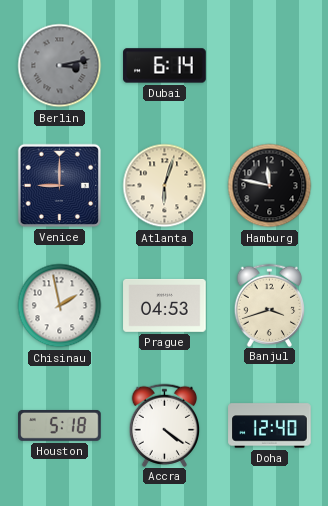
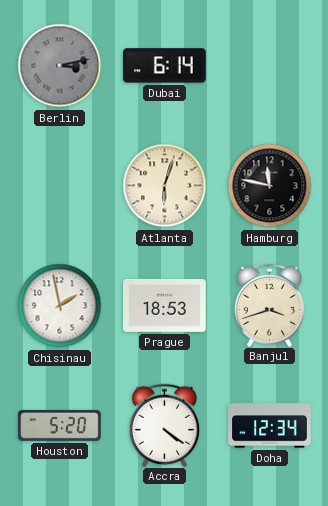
Venice: 9:00 -> none (59, 185)
Prague: 04:53 -> 18:53 (165, 305)
Houston: 5:18 -> 5:20 (60, 425)
Doha: 12:40 -> 12:34 (270, 426)
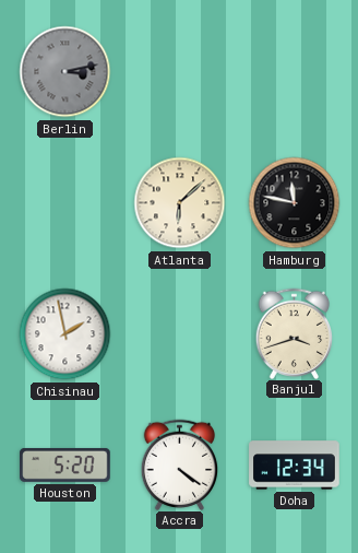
Dubai: 6:14 -> none (165, 66)
Atlanta: 6:03 -> 6:08 (180, 203)
Prague: 18:53 -> none (165, 305)
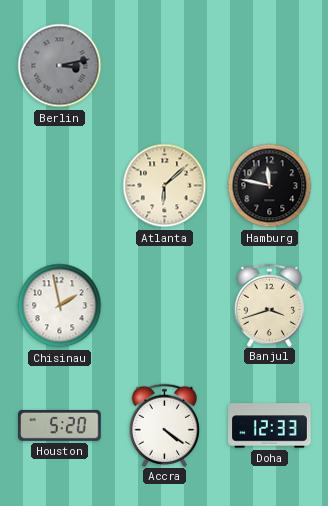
Doha: 12:34 -> 12:33 (270, 426)
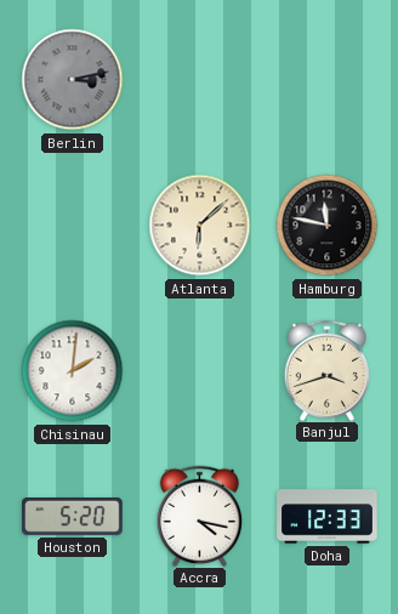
Chisinau: 1:58 -> 2:01 (73, 371)
Accra: 4:21 -> 4:17 (200, 516)
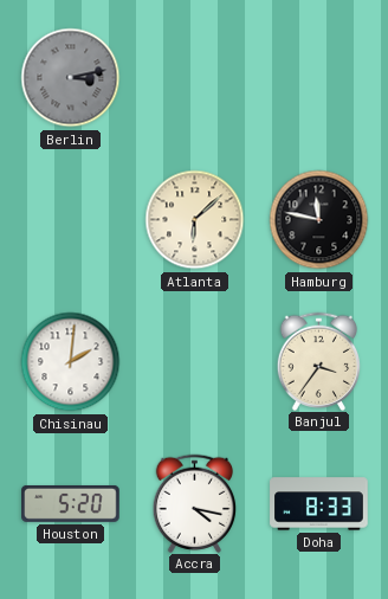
Banjul: 3:42 -> 3:36 (319, 361)
Doha: 12:33 -> 8:33 (319, 504)
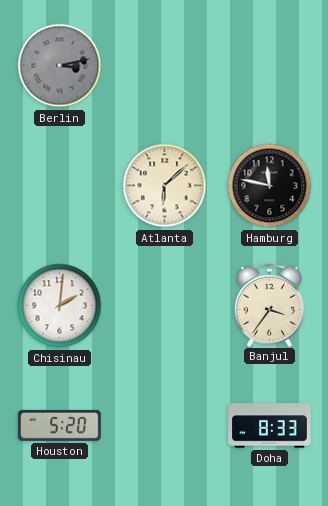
Accra: 4:17 -> none (195, 503)
